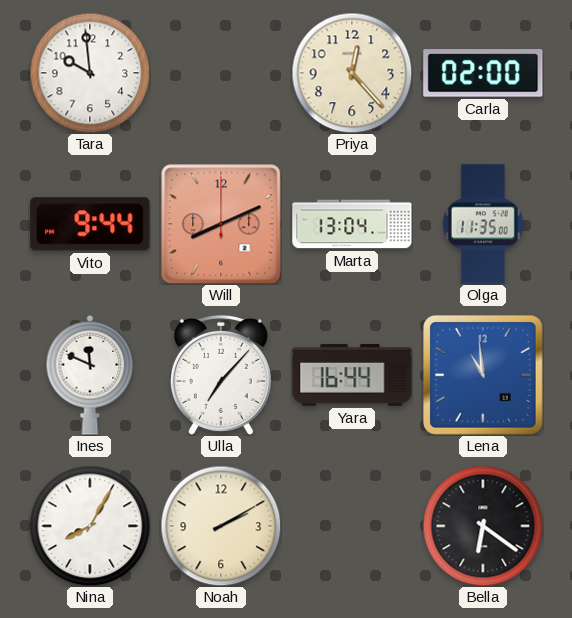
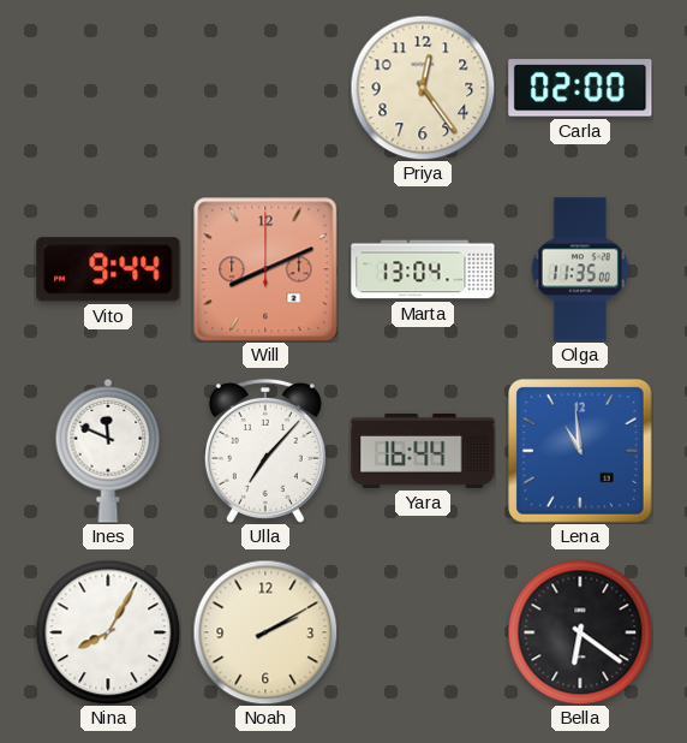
Tara: 9:59 -> none (90, 73)
Priya: 12:23 -> 12:24 (423, 88)
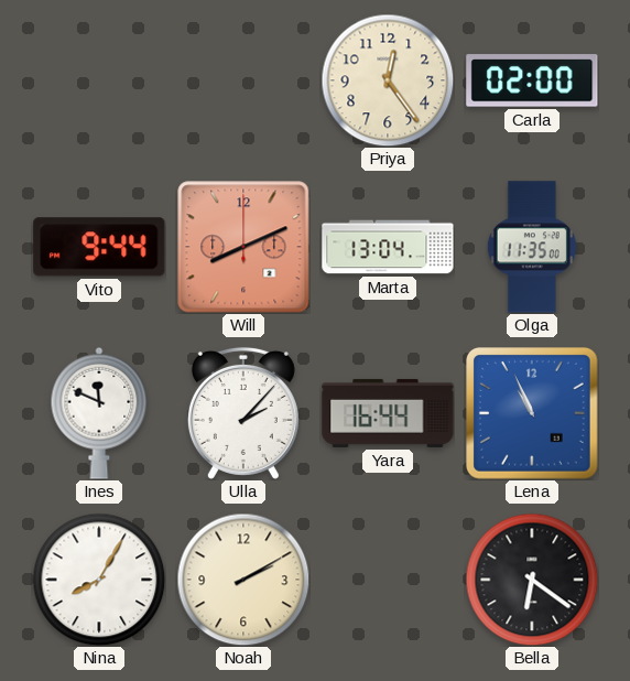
Ulla: 7:07 -> 2:07 (243, 413)
Lena: 10:59 -> 10:56 (532, 413)
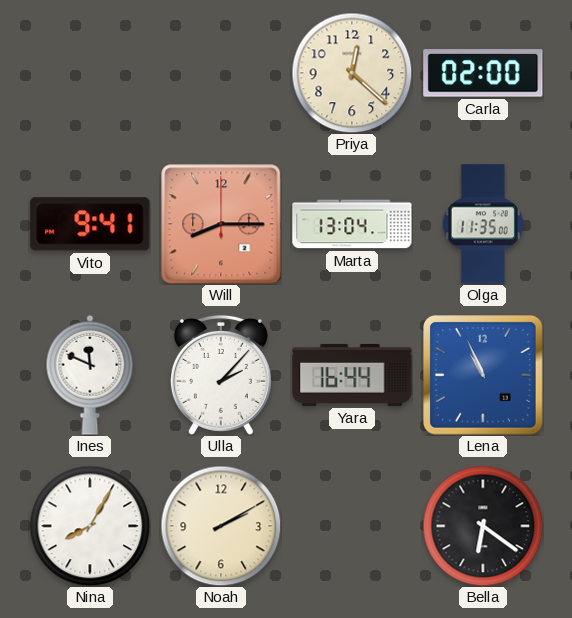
Priya: 12:24 -> 12:22 (352, 73)
Vito: 9:44 -> 9:41 (90, 224)
Will: 8:11 -> 8:15 (221, 224)
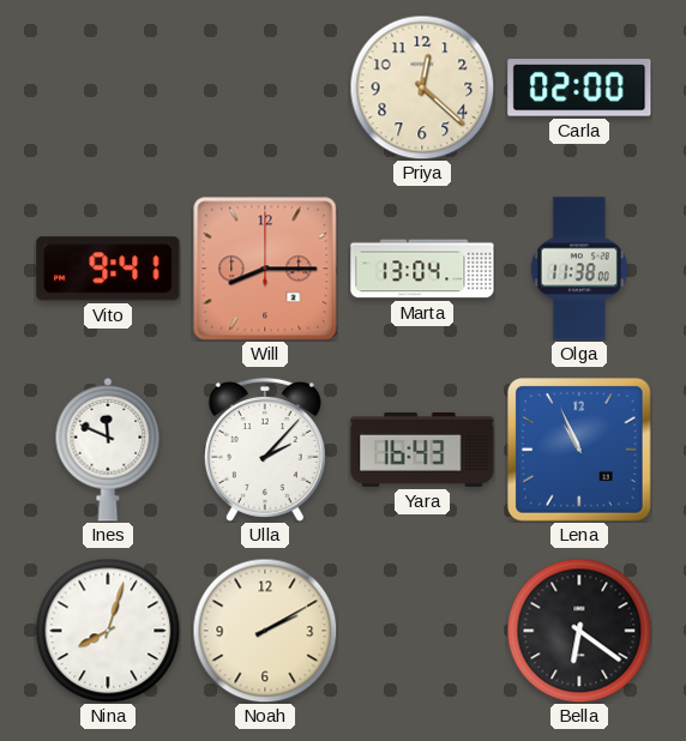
Olga: 11:35 -> 11:38 (579, 269)
Yara: 16:44 -> 16:43 (422, 450)
Nina: 8:05 -> 8:03 (108, 631)
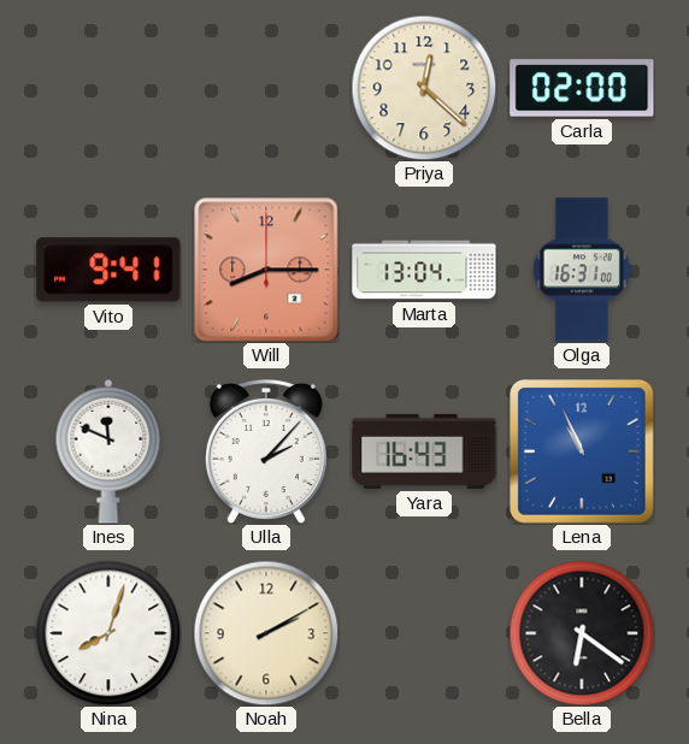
Olga: 11:38 -> 16:31 (582, 270)
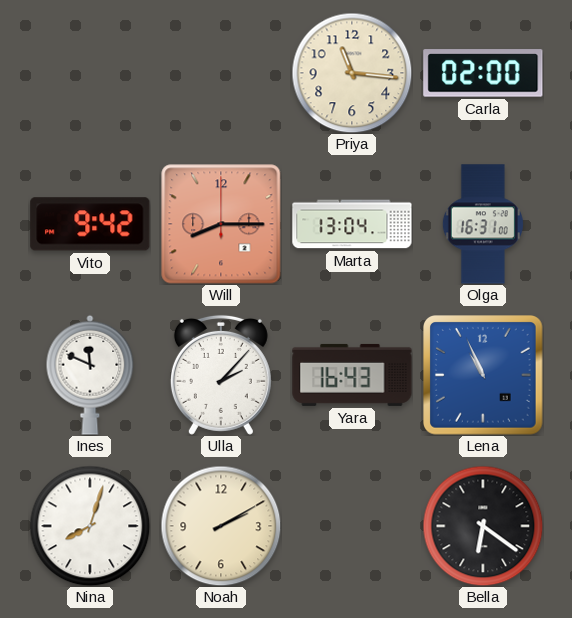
Priya: 12:22 -> 11:16 (352, 73)
Vito: 9:41 -> 9:42 (90, 224)
